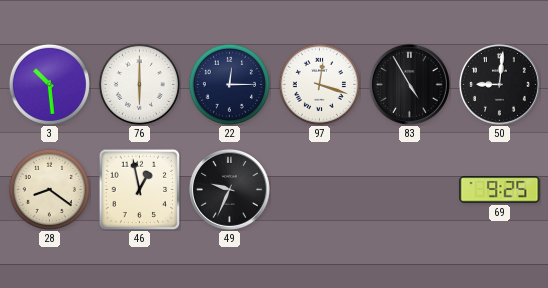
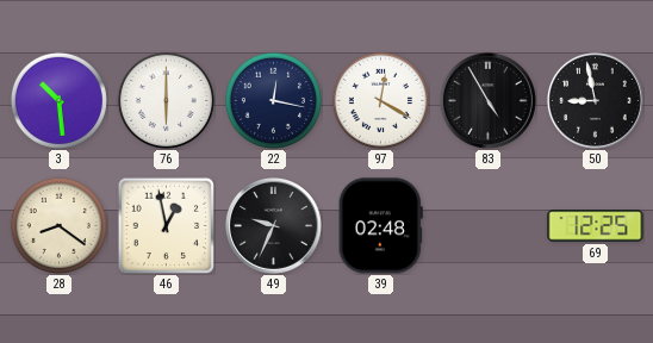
22: 12:15 -> 12:17 (273, 100)
97: 12:18 -> 12:20 (380, 100)
50: 9:01 -> 8:58 (595, 100)
39: none -> 02:48 (380, 226)
69: 9:25 -> 12:25 (596, 226)
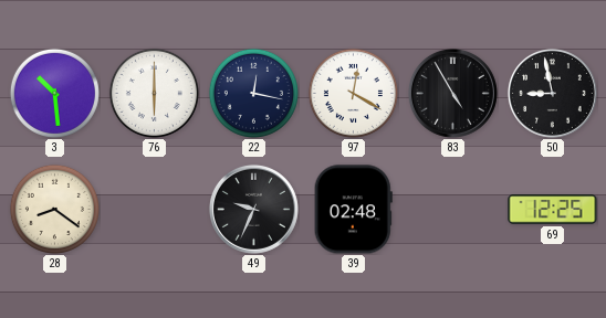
46: 12:58 -> none (166, 225)
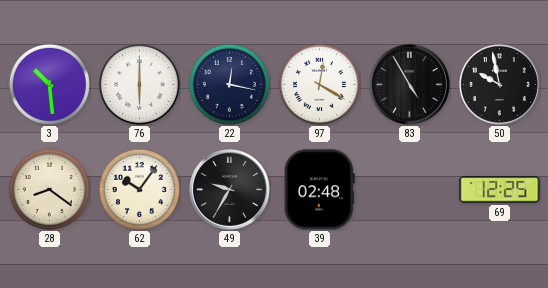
50: 8:58 -> 9:58 (499, 84)
62: none -> 10:06 (139, 189)
49: 9:34 -> 9:35 (229, 189)
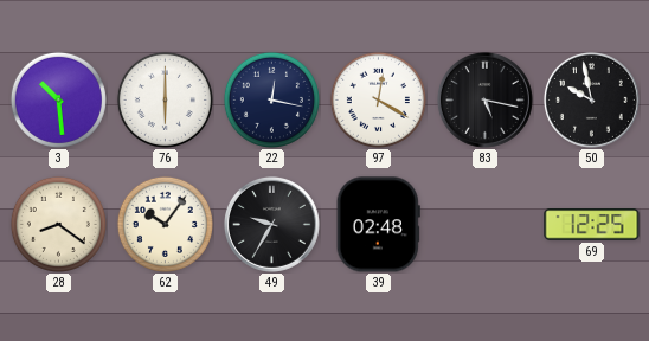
83: 4:55 -> 5:17 (484, 99)
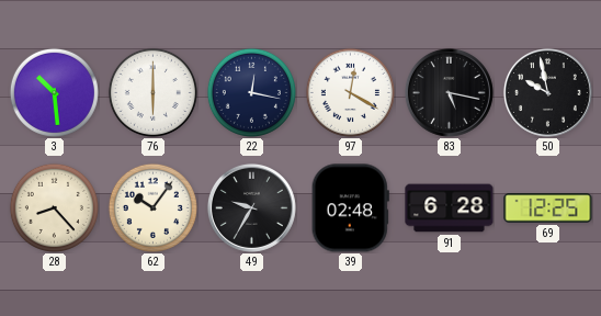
28: 8:21 -> 8:23 (54, 207)
91: none -> 6:28 (450, 208)
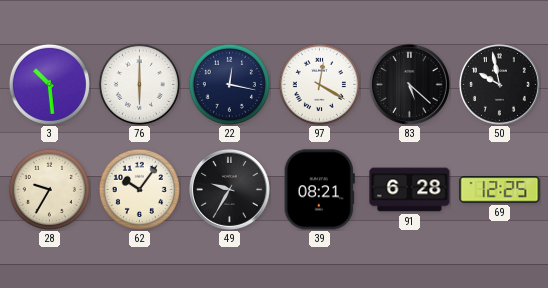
83: 5:17 -> 5:22 (409, 84)
28: 8:23 -> 9:35 (49, 189)
39: 02:48 -> 08:21 (319, 190)
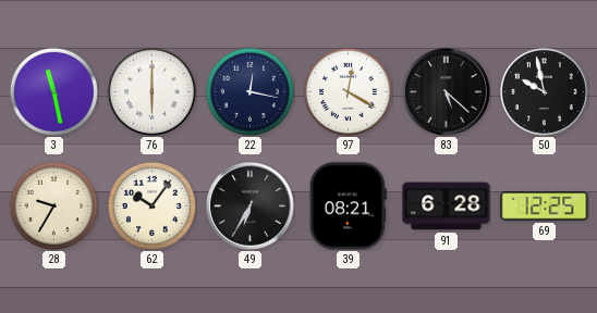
3: 10:29 -> 11:28 (53, 91)
49: 9:35 -> 6:35 (249, 205)
